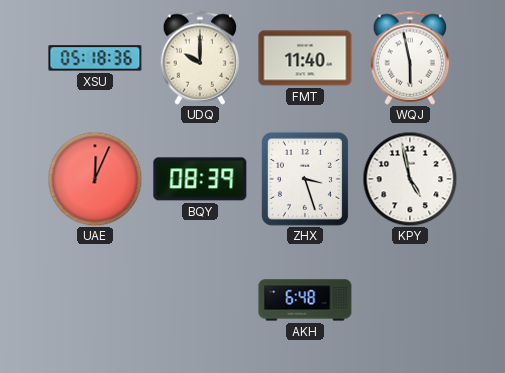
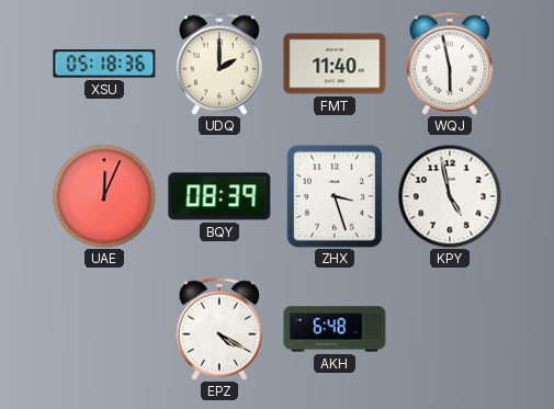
UDQ: 10:00 -> 2:00 (219, 64)
EPZ: none -> 4:20 (219, 329)
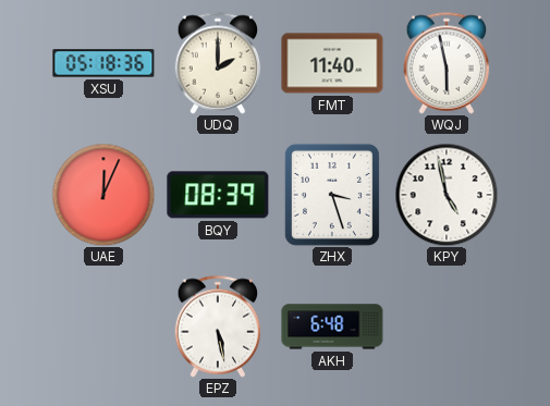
EPZ: 4:20 -> 5:28 (218, 327)
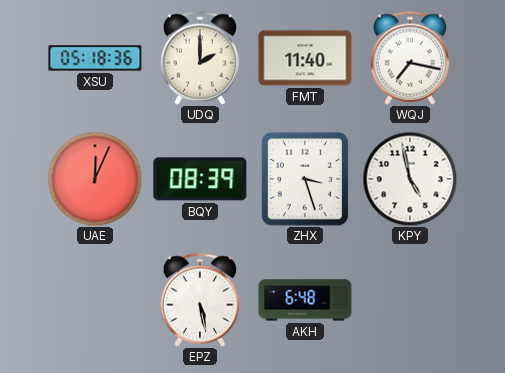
WQJ: 5:58 -> 7:17 (410, 58)
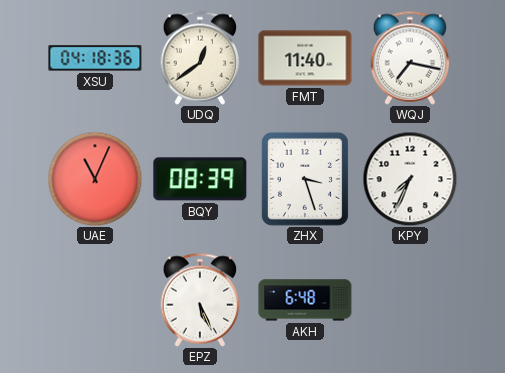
XSU: 05:18 -> 04:18 (95, 58)
UDQ: 2:00 -> 12:39 (200, 58)
UAE: 12:04 -> 11:04 (95, 179)
KPY: 4:58 -> 7:34 (410, 179)
EPZ: 5:28 -> 5:26 (200, 300)
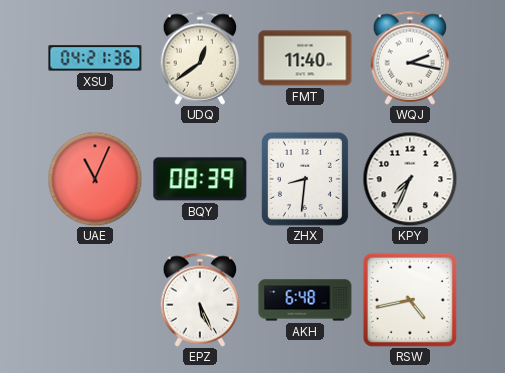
XSU: 04:18 -> 04:21 (95, 58)
WQJ: 7:17 -> 2:17 (410, 58)
ZHX: 3:27 -> 8:31 (305, 179)
RSW: none -> 4:43 (410, 300)
